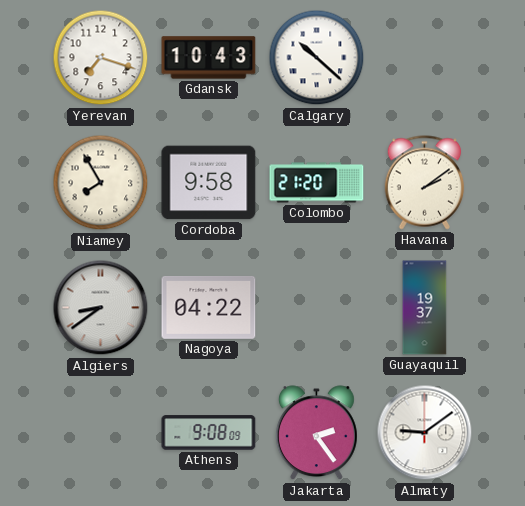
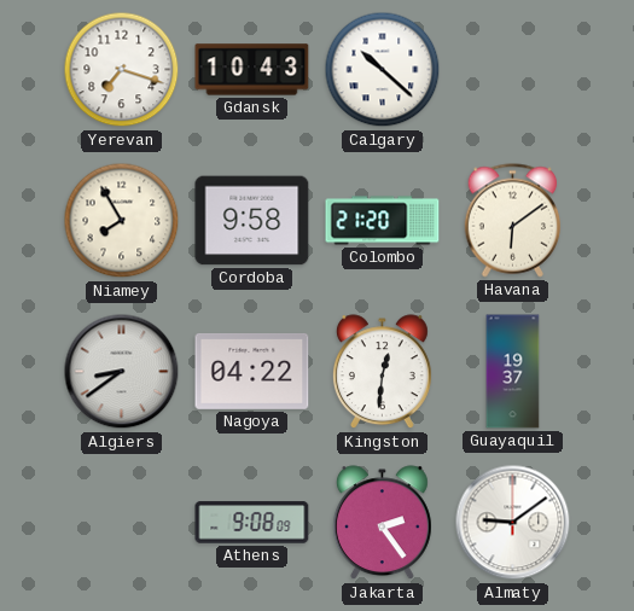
Havana: 2:09 -> 6:09 (513, 221)
Kingston: none -> 12:31 (382, 372)
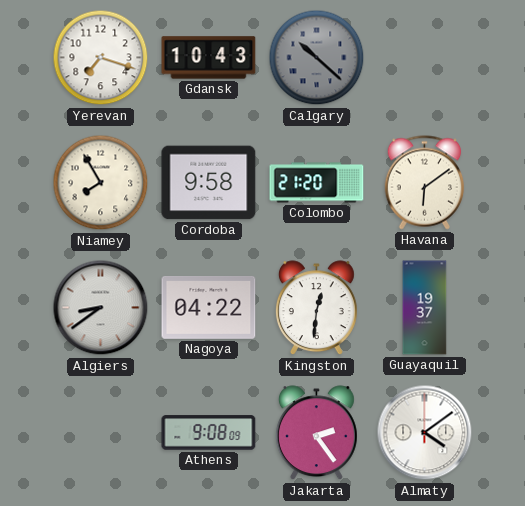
Calgary dial: white -> grey (317, 58)
Almaty: 9:09 -> 4:09 (425, 433)
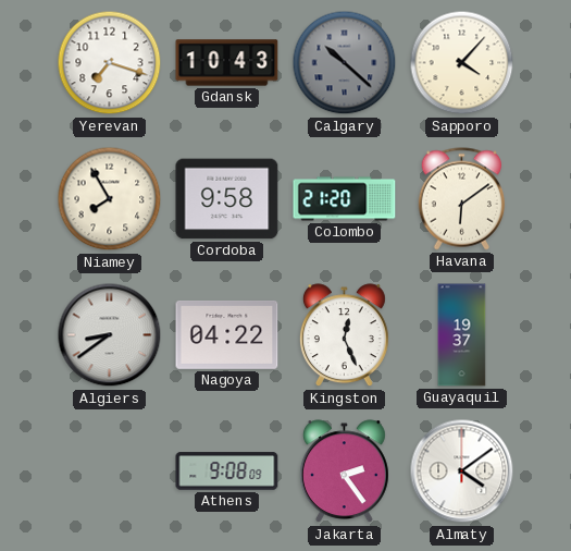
Sapporo: none -> 4:07 (462, 63)
Kingston: 12:31 -> 12:26 (344, 335)
